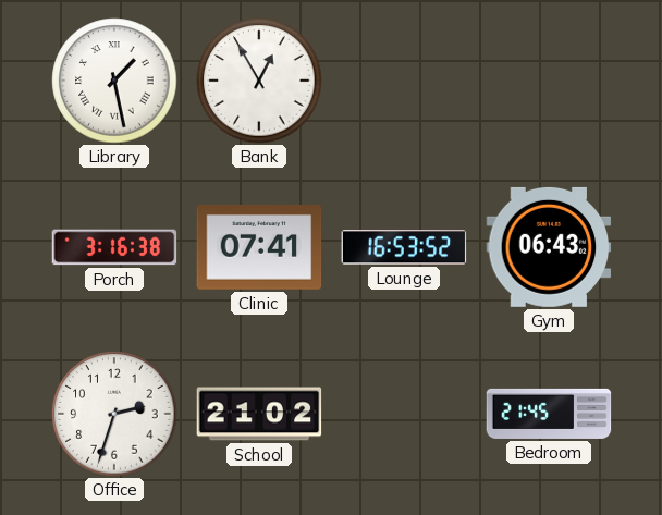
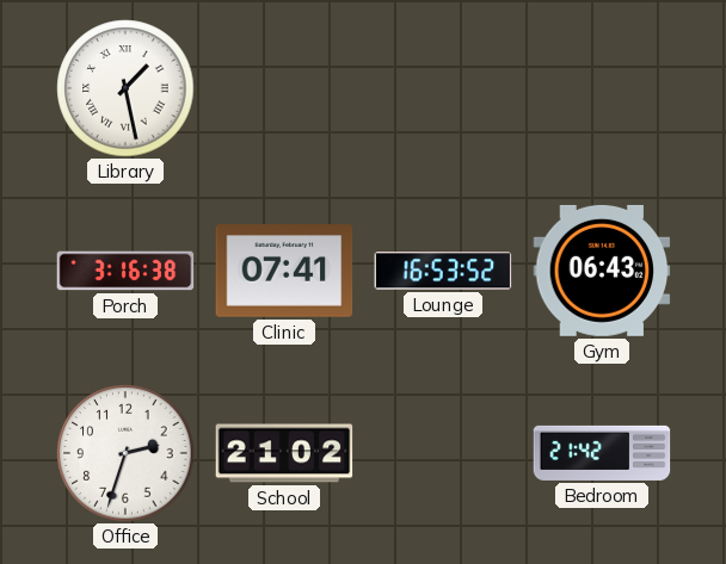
Bank: 12:55 -> none (259, 81)
Bedroom: 21:45 -> 21:42 (602, 453)
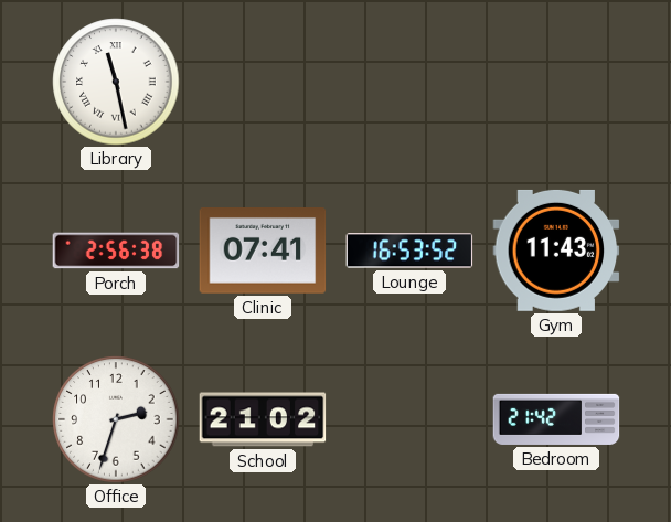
Library: 1:28 -> 11:28 (116, 82)
Porch: 3:16 -> 2:56 (116, 251)
Gym: 06:43 -> 11:43 (556, 251)
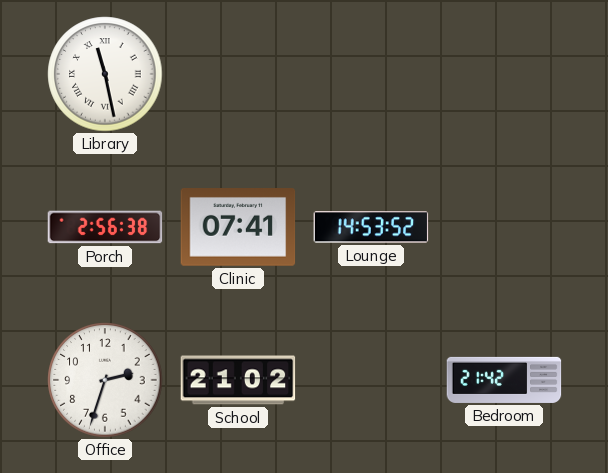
Lounge: 16:53 -> 14:53 (371, 227)
Gym: 11:43 -> none (556, 251)
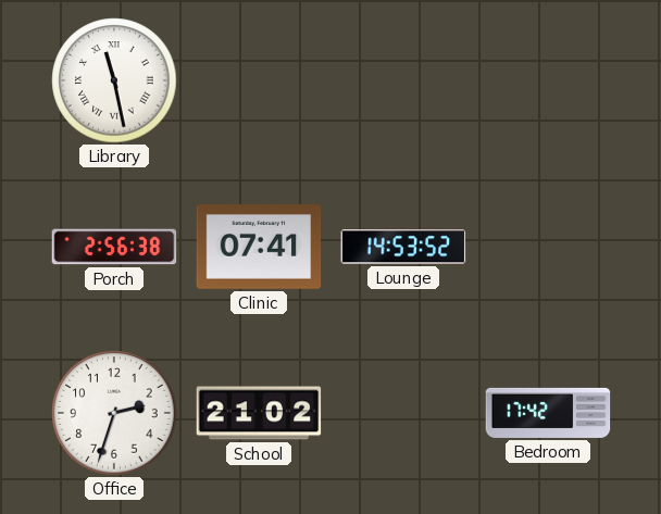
Bedroom: 21:42 -> 17:42 (548, 413)
